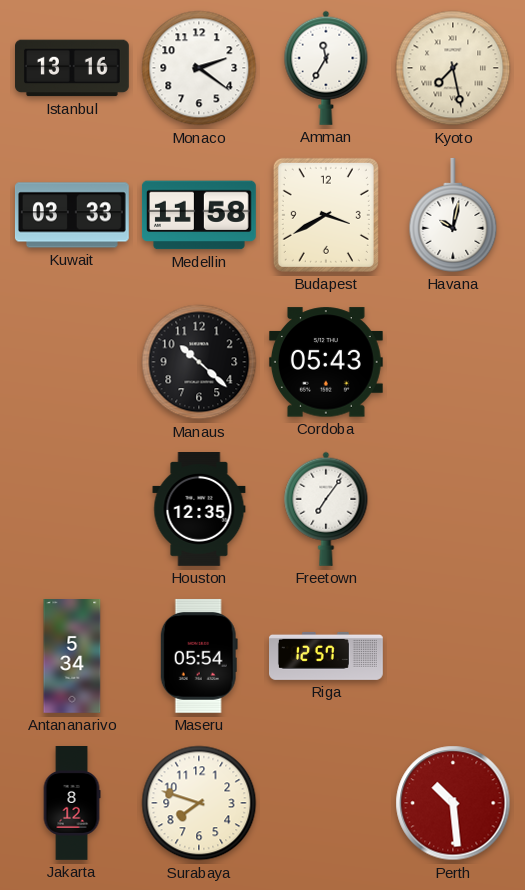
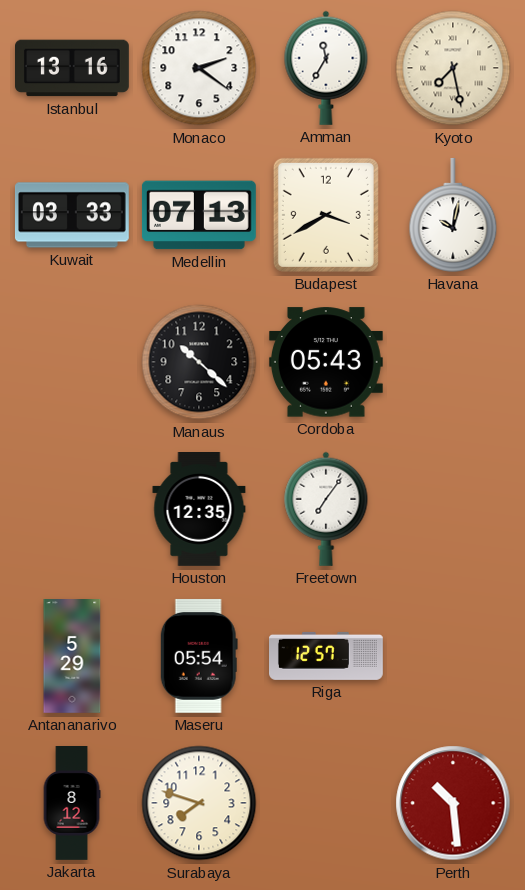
Medellin: 11:58 -> 07:13 (199, 215)
Antananarivo: 5:34 -> 5:29 (72, 657)
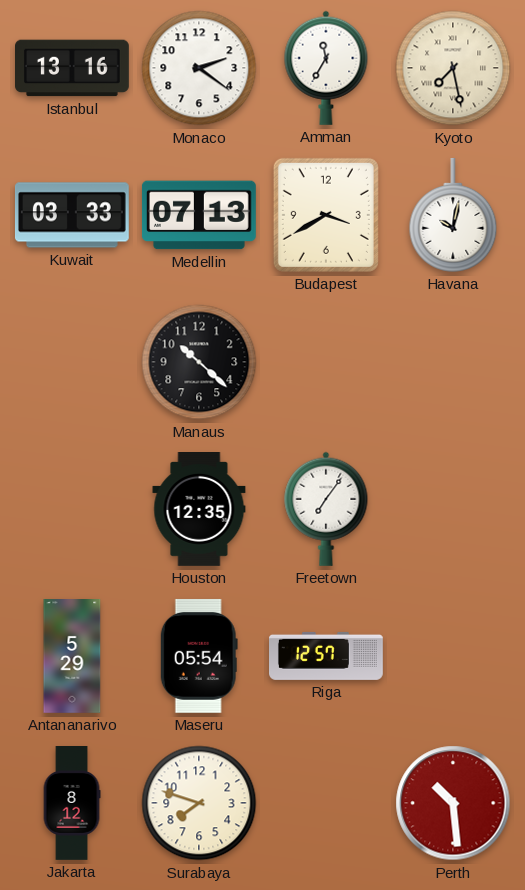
Cordoba: 05:43 -> none (326, 362)
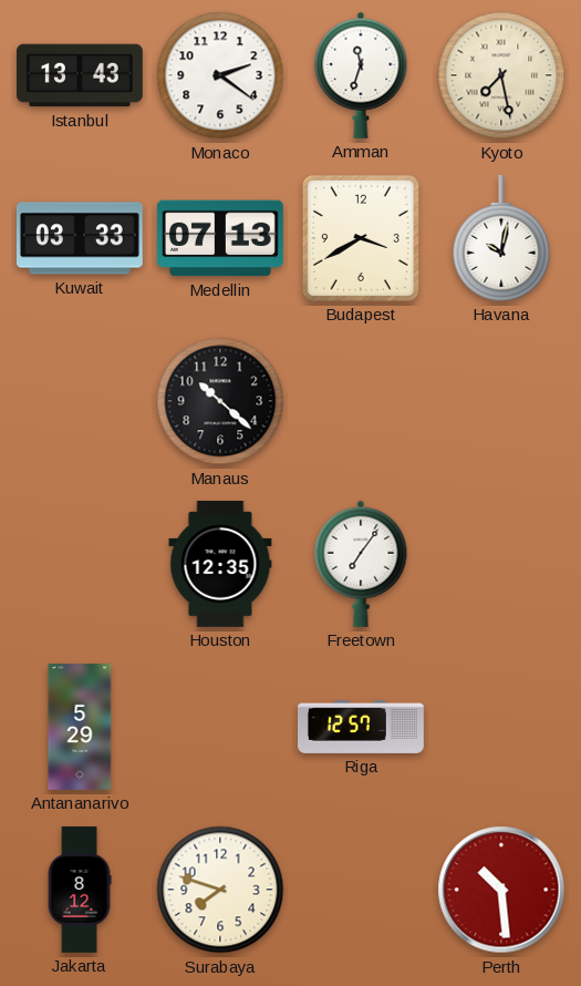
Istanbul: 13:16 -> 13:43 (81, 75)
Amman: 11:35 -> 11:33 (361, 75)
Maseru: 05:54 -> none (199, 656)
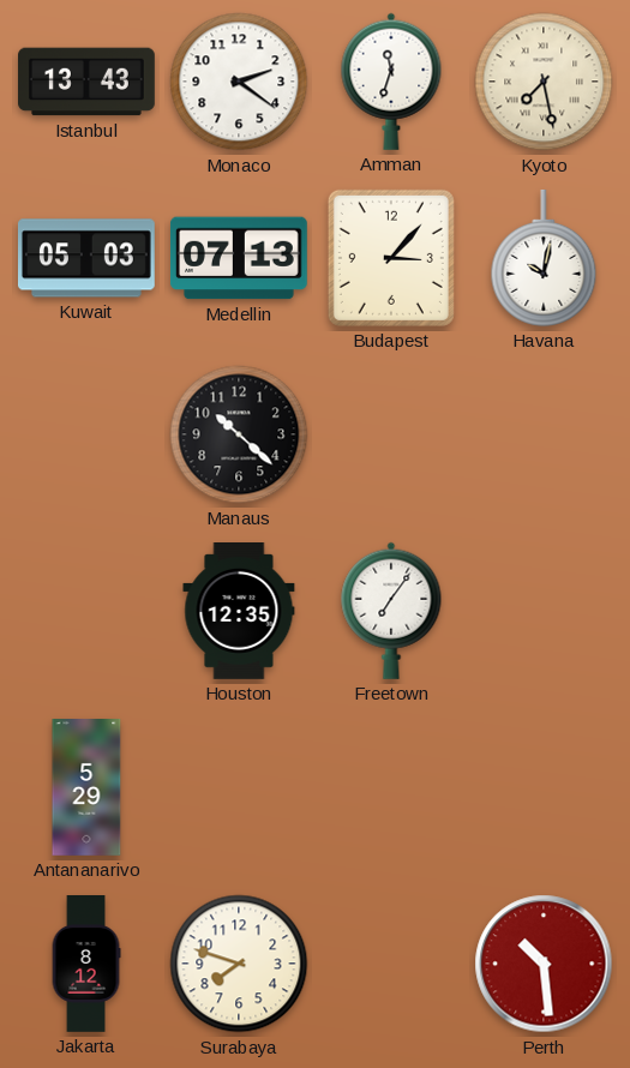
Kuwait: 03:33 -> 05:03 (86, 258)
Budapest: 3:40 -> 3:07 (391, 258)
Riga: 12:57 -> none (362, 727)
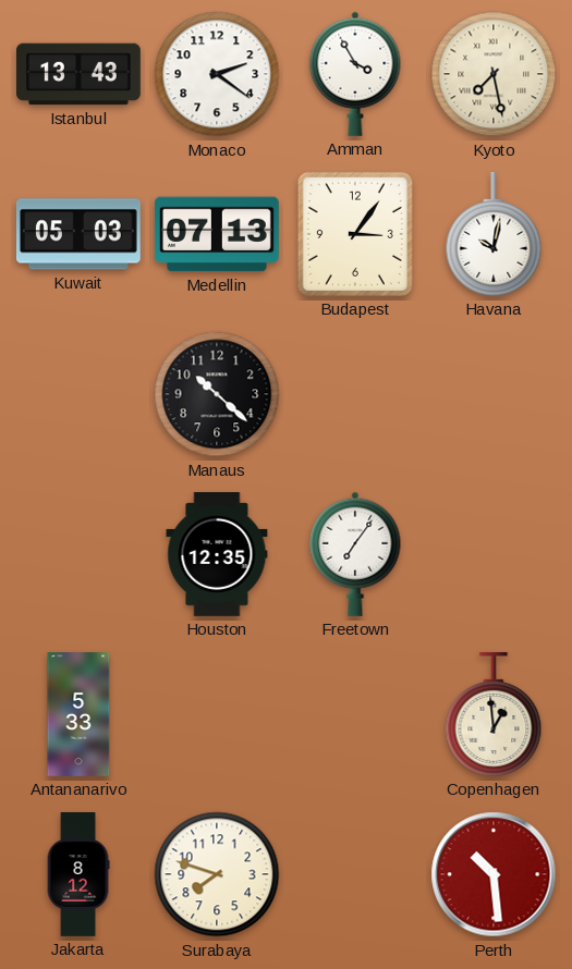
Amman: 11:33 -> 3:55 (355, 74)
Budapest: 3:07 -> 3:06 (355, 234)
Antananarivo: 5:29 -> 5:33 (78, 715)
Copenhagen: none -> 12:59 (494, 714)
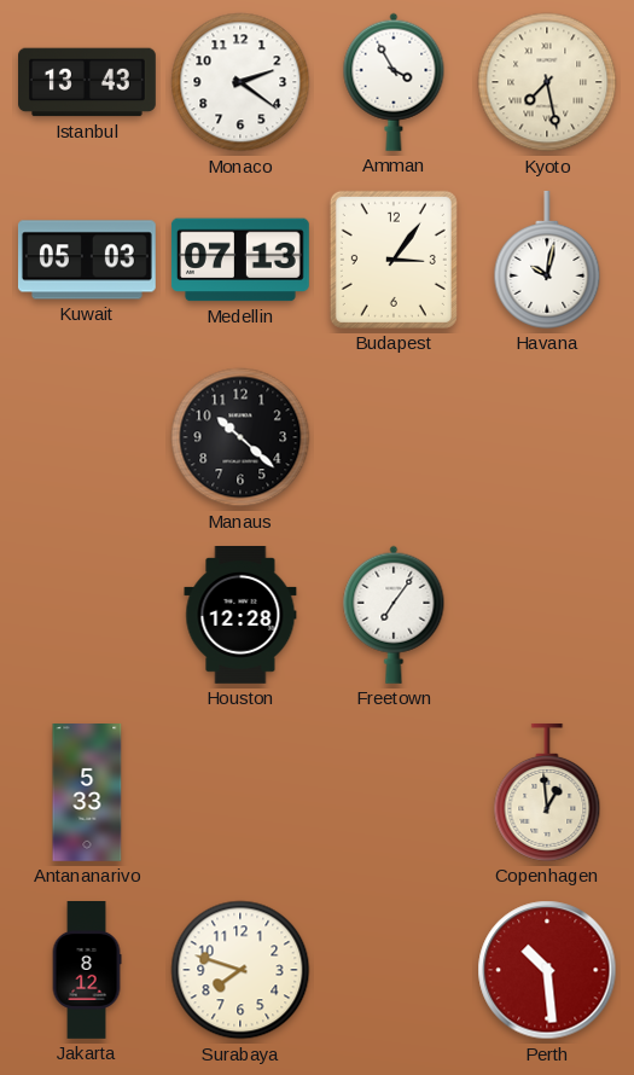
Houston: 12:35 -> 12:28 (240, 616)
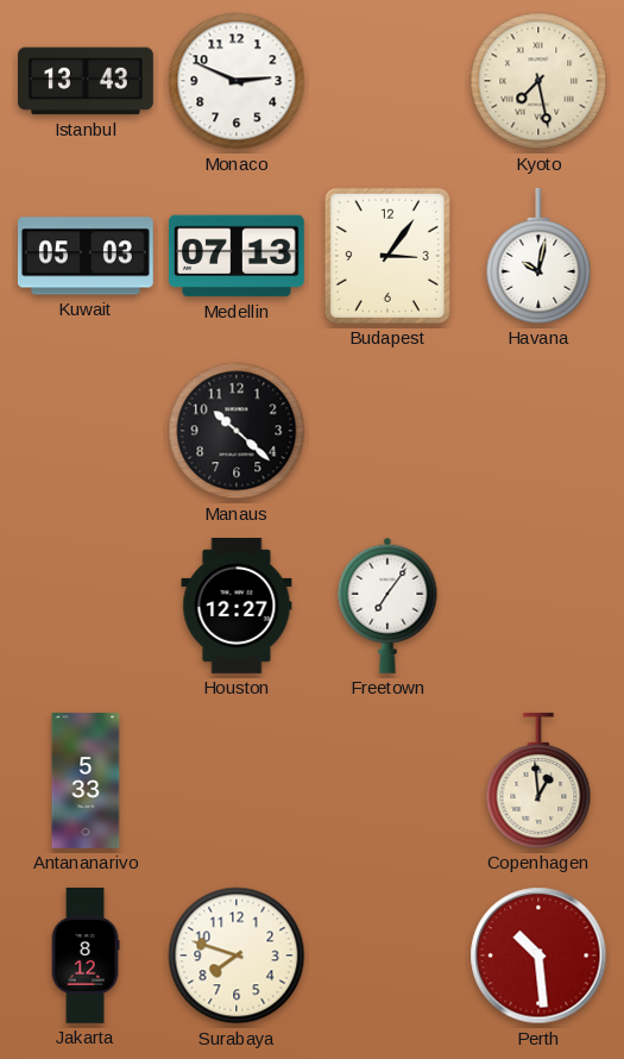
Monaco: 2:21 -> 2:49 (237, 81)
Amman: 3:55 -> none (394, 82)
Houston: 12:28 -> 12:27 (237, 607)
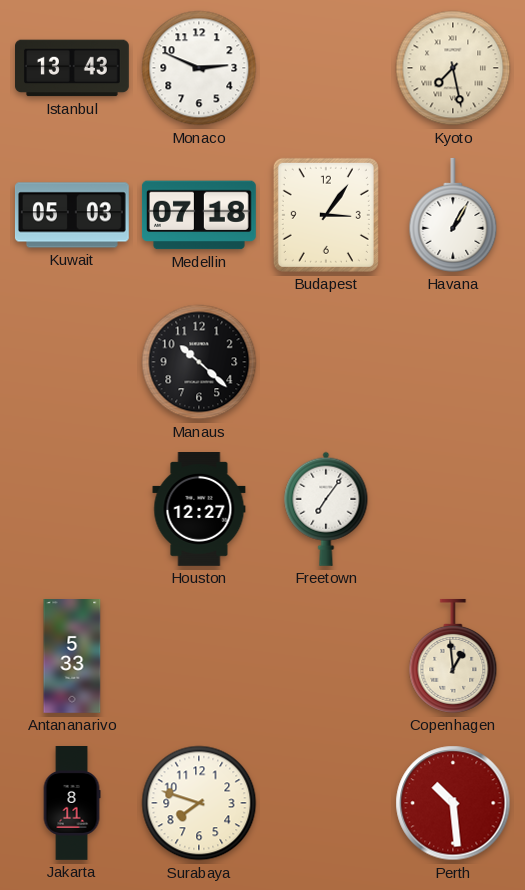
Medellin: 07:13 -> 07:18 (199, 215)
Havana: 10:02 -> 1:05 (453, 215)
Jakarta: 8:12 -> 8:11 (72, 804)
